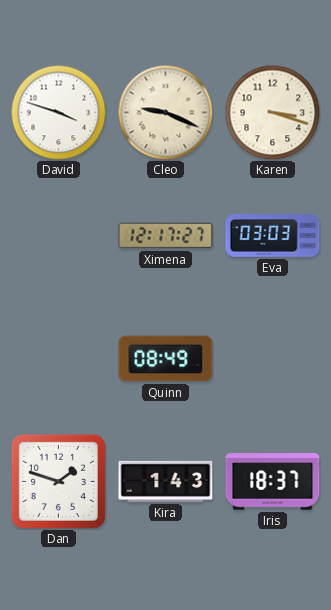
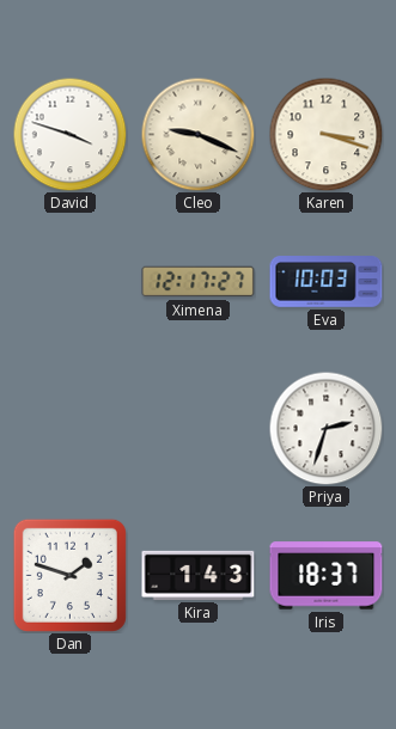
Eva: 03:03 -> 10:03 (327, 282)
Quinn: 08:49 -> none (166, 359)
Priya: none -> 2:33 (325, 428)
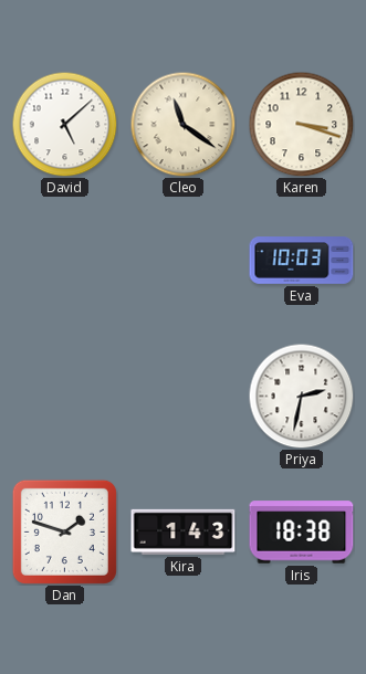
David: 3:48 -> 5:08 (64, 124)
Cleo: 9:19 -> 11:21 (182, 124)
Ximena: 12:17 -> none (199, 282)
Priya: 2:33 -> 2:32 (301, 396)
Iris: 18:37 -> 18:38 (302, 533)
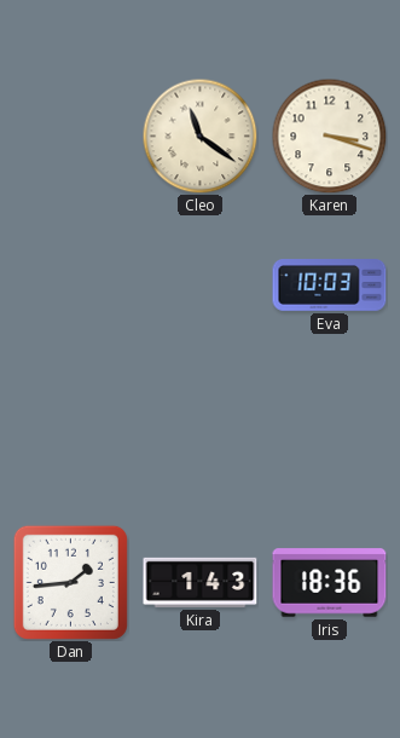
David: 5:08 -> none (64, 124)
Priya: 2:32 -> none (301, 396)
Dan: 1:48 -> 1:44 (70, 582)
Iris: 18:38 -> 18:36 (330, 583)
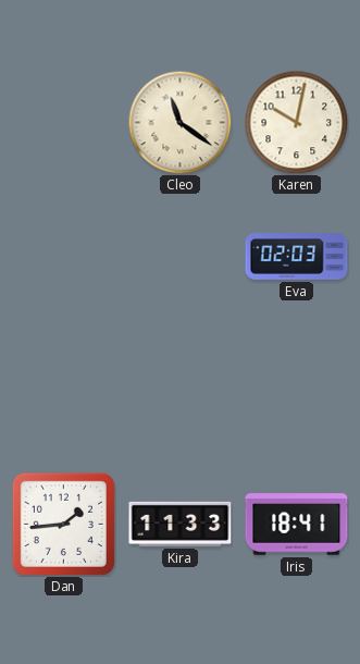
Karen: 3:18 -> 10:02 (296, 122)
Eva: 10:03 -> 02:03 (297, 257)
Kira: 1:43 -> 11:33 (181, 524)
Iris: 18:36 -> 18:41 (297, 525)
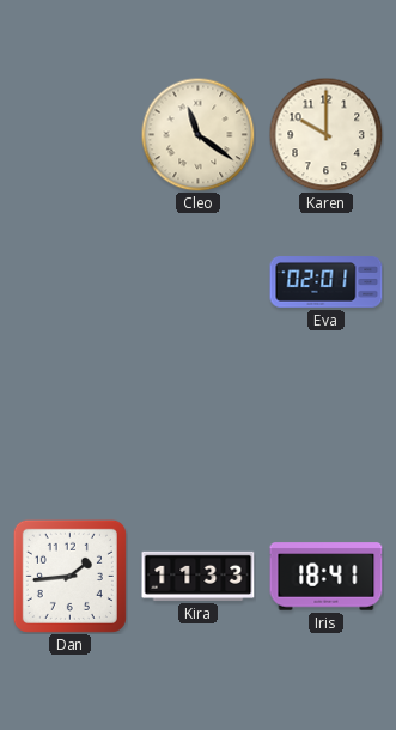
Karen: 10:02 -> 10:00 (325, 134)
Eva: 02:03 -> 02:01 (327, 282)
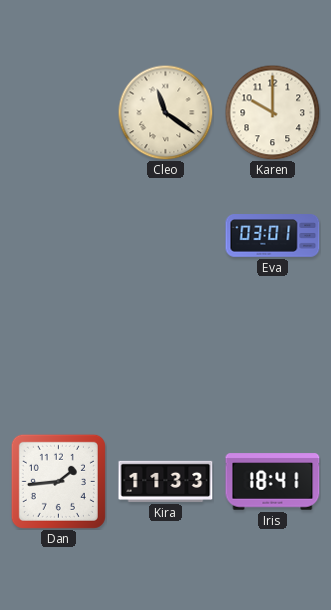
Eva: 02:01 -> 03:01 (273, 236)
